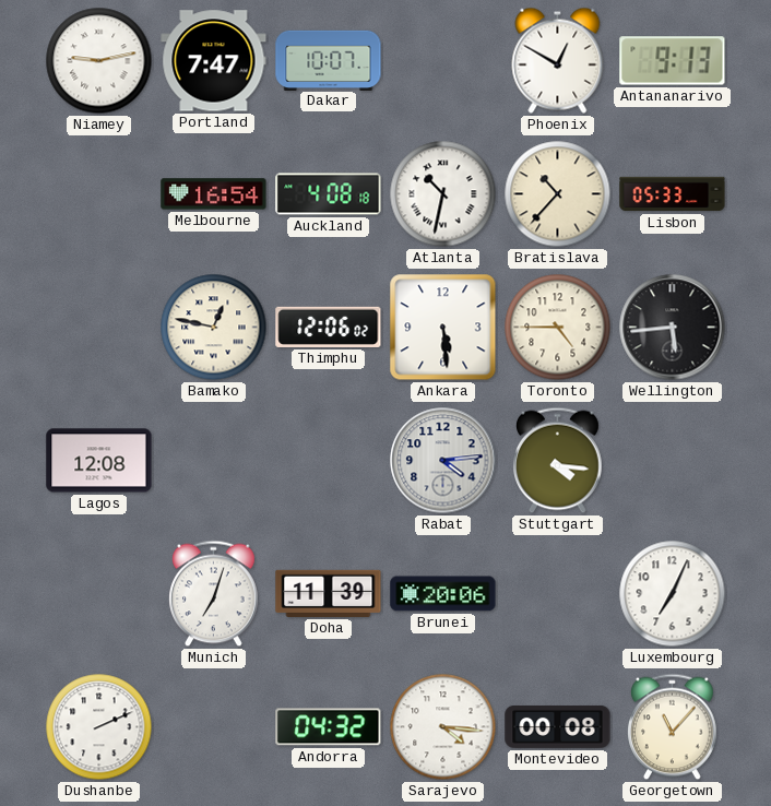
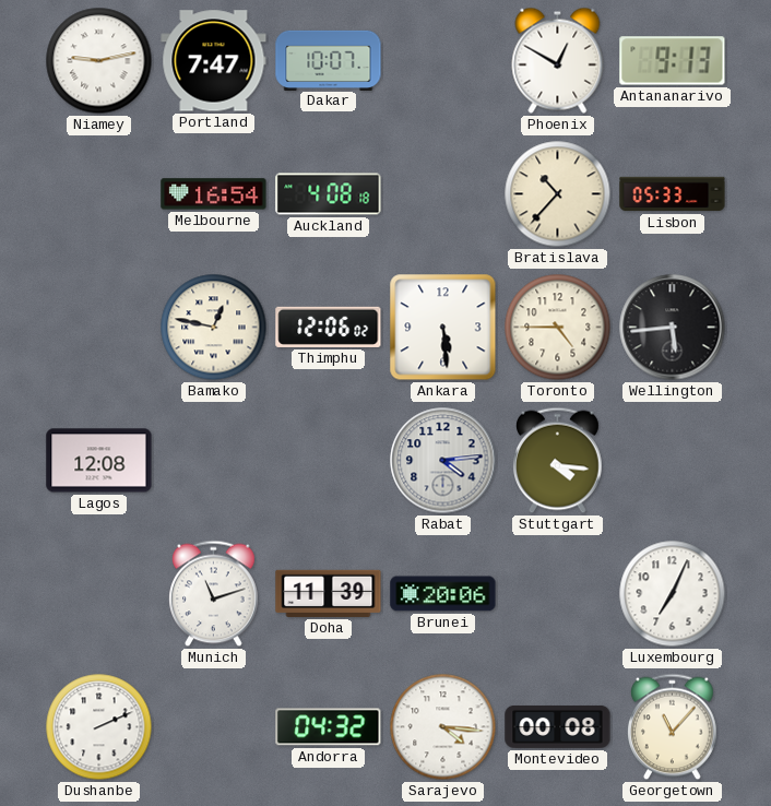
Atlanta: 10:32 -> none (443, 194)
Munich: 7:03 -> 11:12 (214, 594)
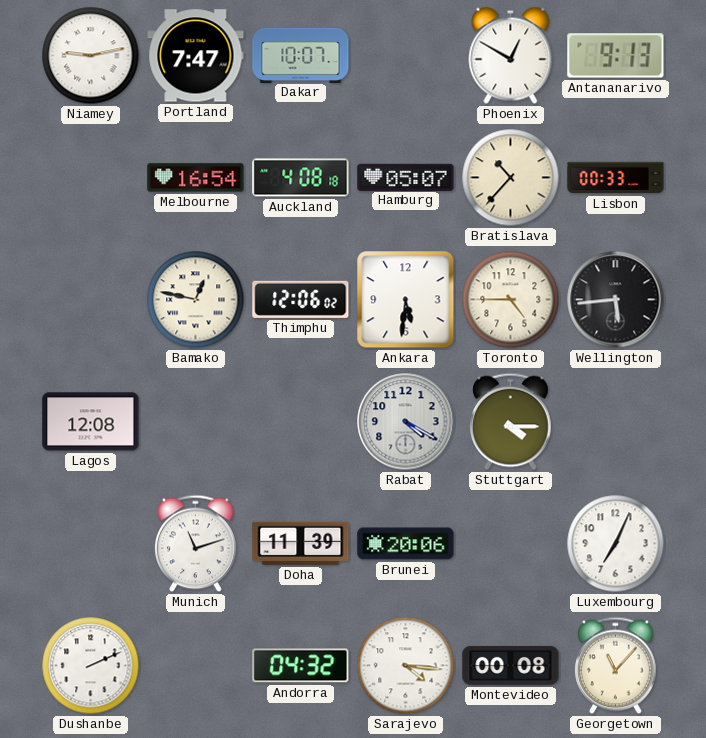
Hamburg: none -> 05:07 (406, 177)
Lisbon: 05:33 -> 00:33 (616, 178)
Ankara: 5:29 -> 5:31 (406, 300)
Rabat: 4:14 -> 4:20 (406, 422)
Stuttgart: 4:16 -> 4:15 (511, 422)
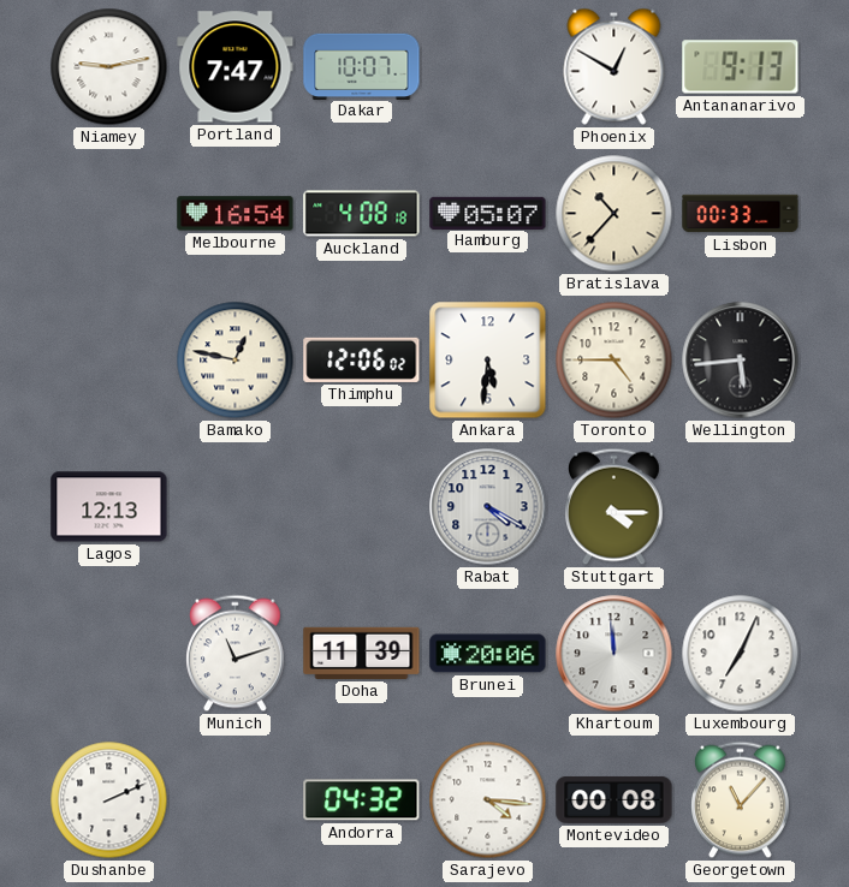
Lagos: 12:08 -> 12:13 (109, 507)
Khartoum: none -> 11:59 (615, 654)
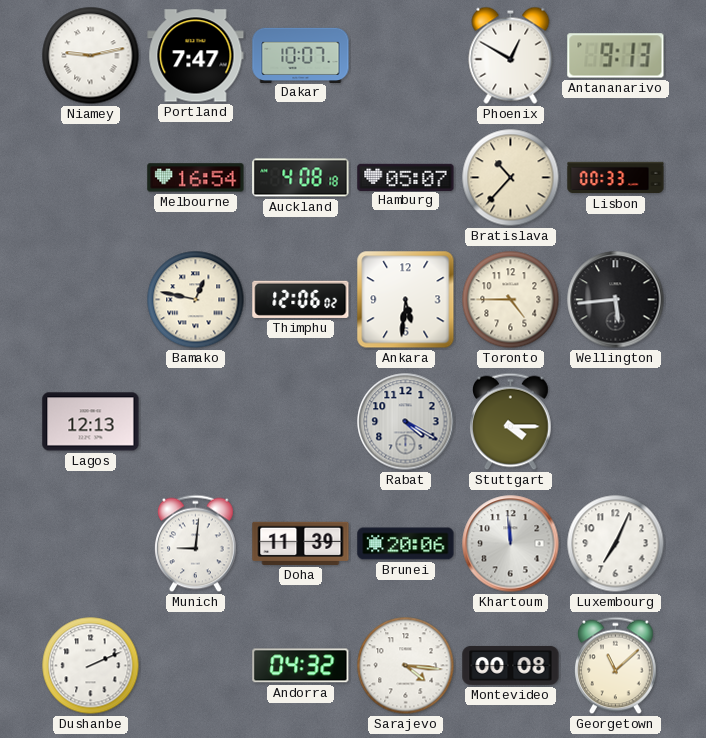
Munich: 11:12 -> 9:01 (196, 544)
Georgetown: 11:07 -> 11:08 (616, 666)
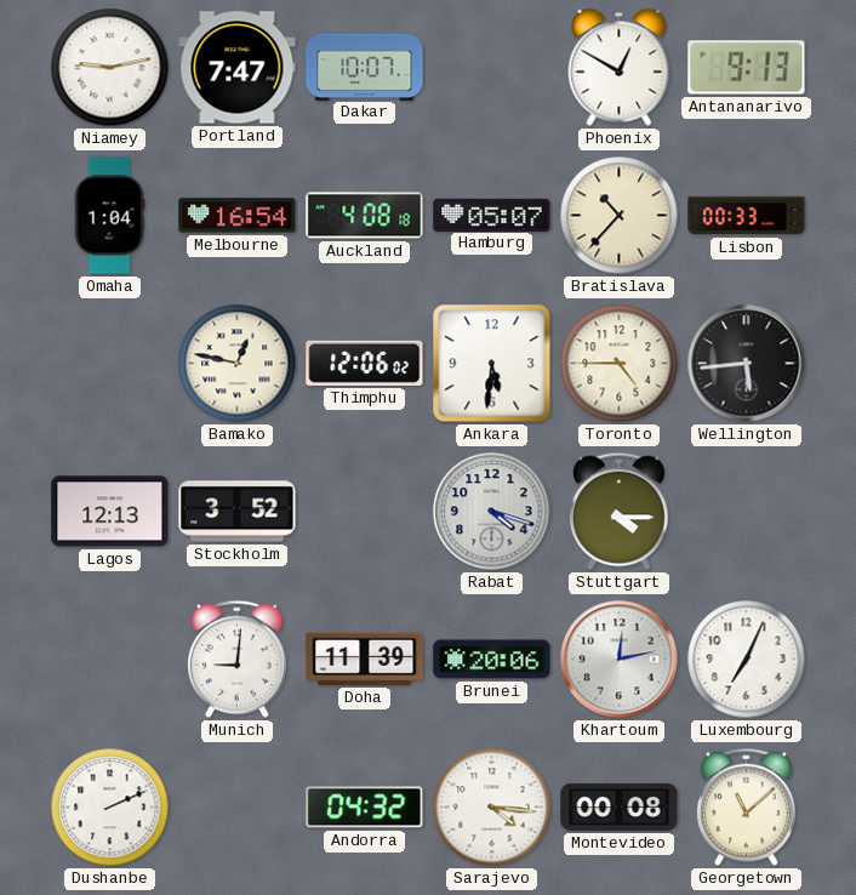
Omaha: none -> 1:04 (109, 216)
Stockholm: none -> 3:52 (238, 512)
Rabat: 4:20 -> 4:18 (492, 512)
Khartoum: 11:59 -> 12:13 (620, 660)
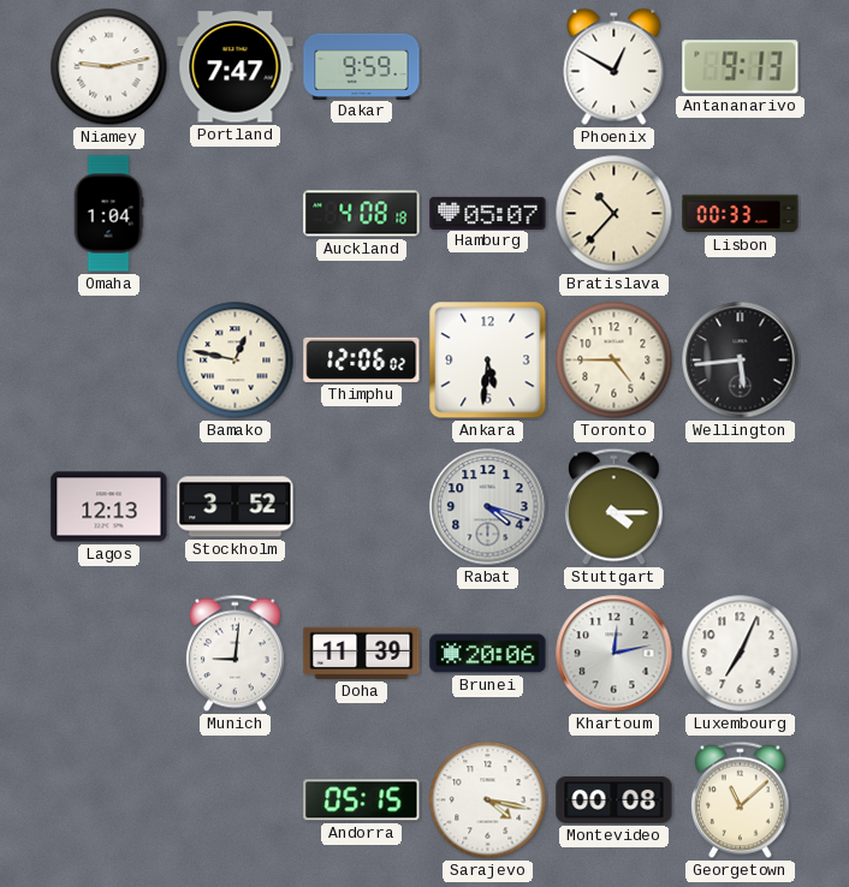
Dakar: 10:07 -> 9:59 (362, 66)
Melbourne: 16:54 -> none (238, 216)
Dushanbe: 2:11 -> none (110, 808)
Andorra: 04:32 -> 05:15 (362, 800)
Sarajevo: 4:16 -> 4:17 (488, 800)
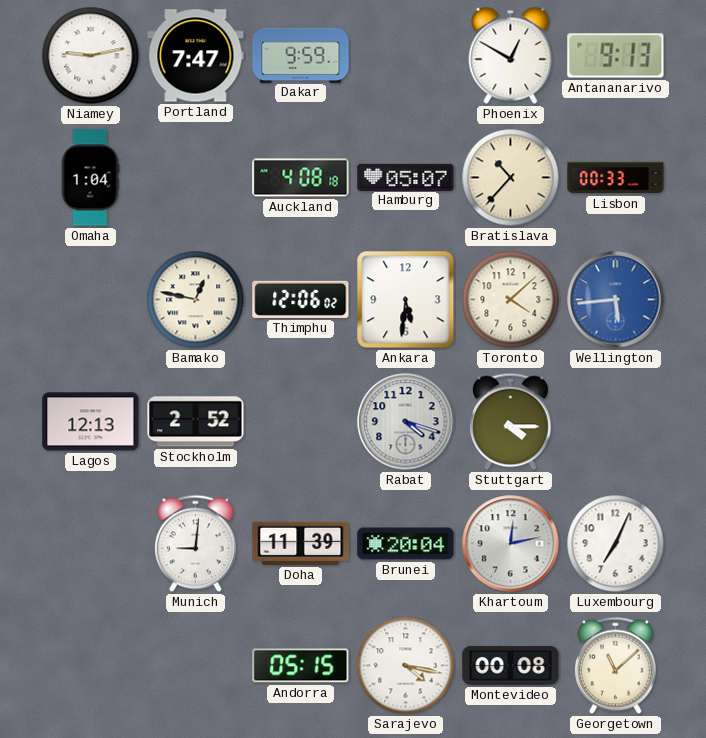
Toronto: 4:45 -> 4:08 (511, 300)
Wellington dial: black -> blue (616, 300)
Stockholm: 3:52 -> 2:52 (196, 422)
Brunei: 20:06 -> 20:04 (406, 544)
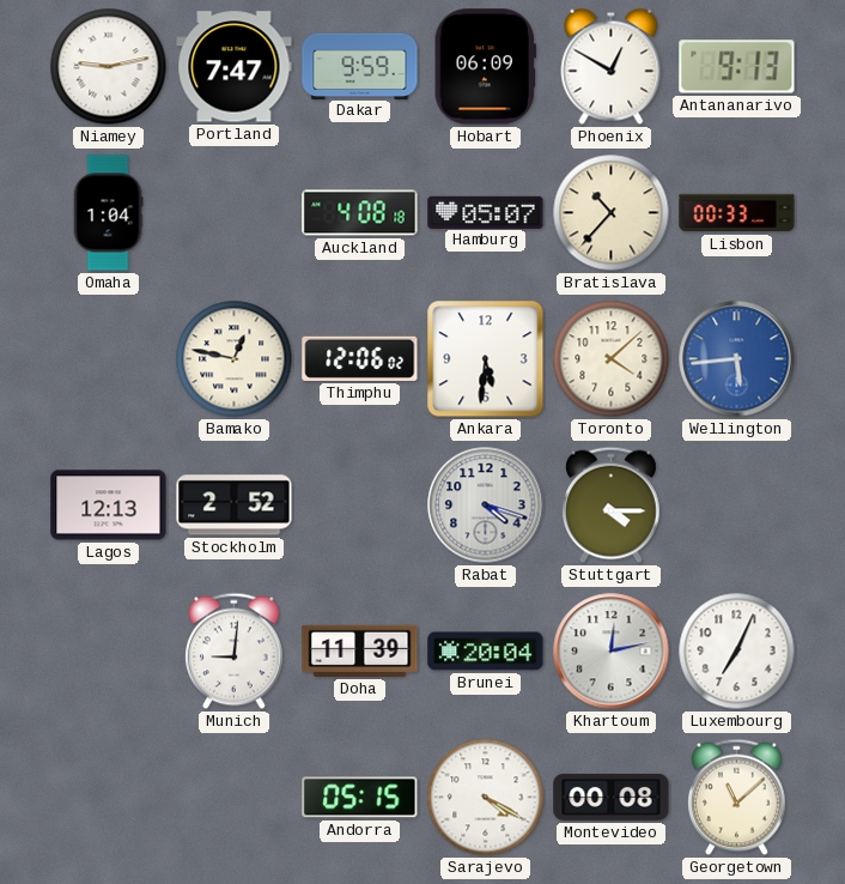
Hobart: none -> 06:09 (485, 67)
Sarajevo: 4:17 -> 4:20 (486, 798)
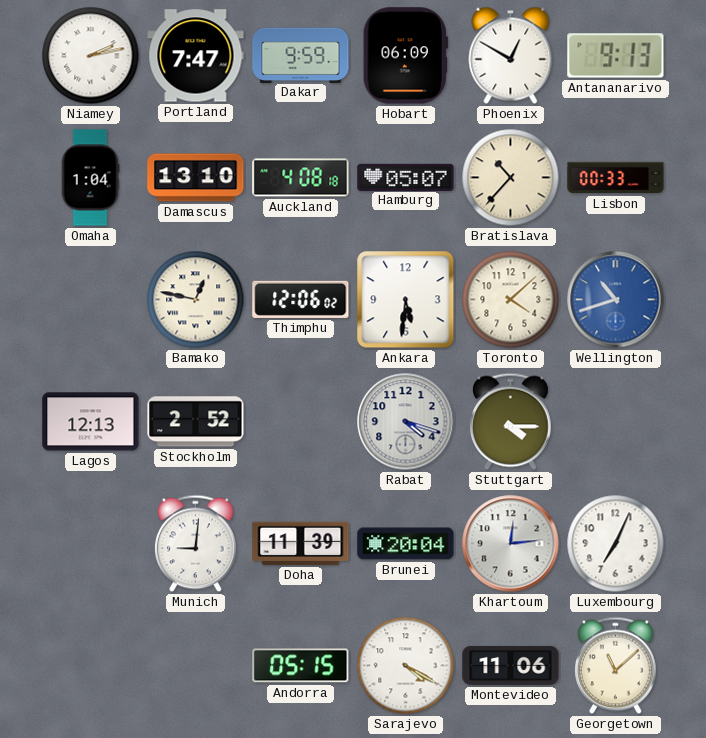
Niamey: 9:13 -> 2:13 (91, 56)
Damascus: none -> 13:10 (196, 178)
Wellington: 5:44 -> 10:42 (616, 300)
Khartoum: 12:13 -> 12:14 (511, 544)
Montevideo: 00:08 -> 11:06 (511, 665)
